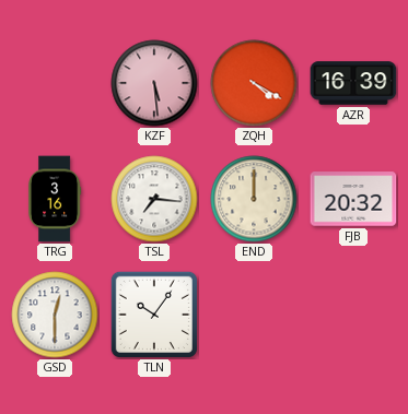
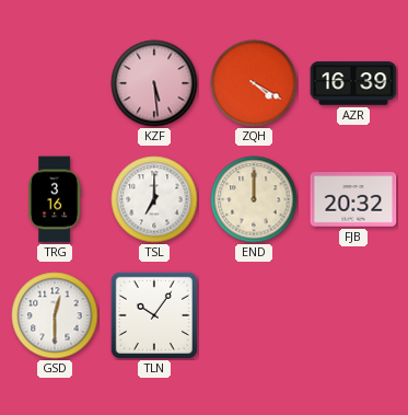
TSL: 7:16 -> 7:00 (154, 199)
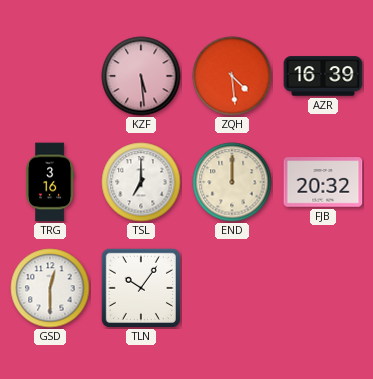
ZQH: 4:20 -> 4:29 (232, 76)
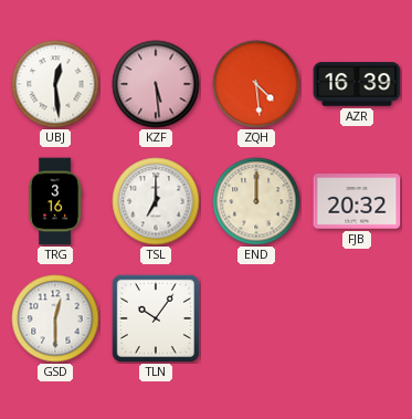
UBJ: none -> 12:29 (55, 84)
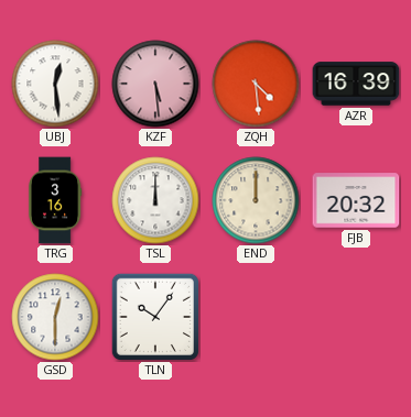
TSL: 7:00 -> 12:00 (155, 200)
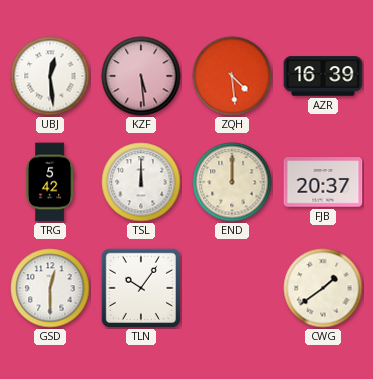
TRG: 3:16 -> 5:42 (51, 182)
FJB: 20:32 -> 20:37 (323, 182)
CWG: none -> 1:39 (323, 288)
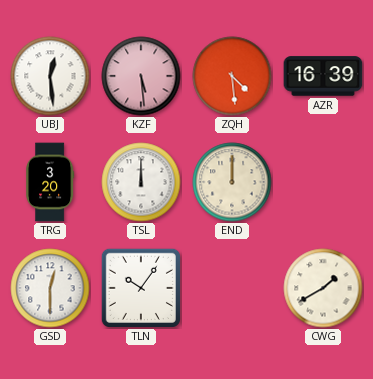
TRG: 5:42 -> 3:20 (51, 182)
FJB: 20:37 -> none (323, 182)
CWG: 1:39 -> 1:40 (323, 288)
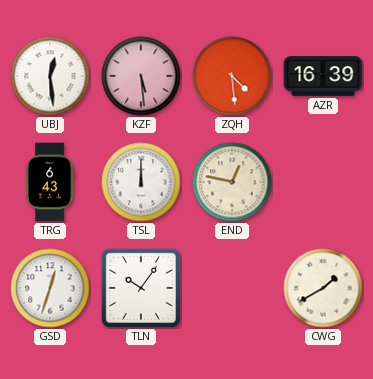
TRG: 3:20 -> 6:43 (51, 182)
END: 12:00 -> 12:47 (232, 182)
GSD: 12:30 -> 12:33 (50, 288)
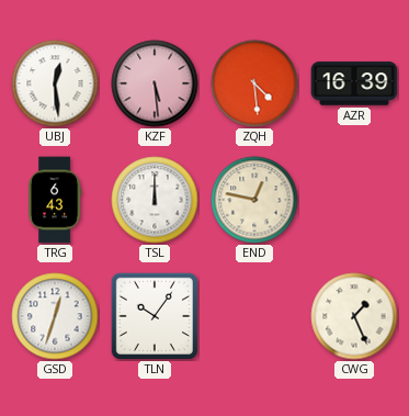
CWG: 1:40 -> 1:26 (354, 316)
